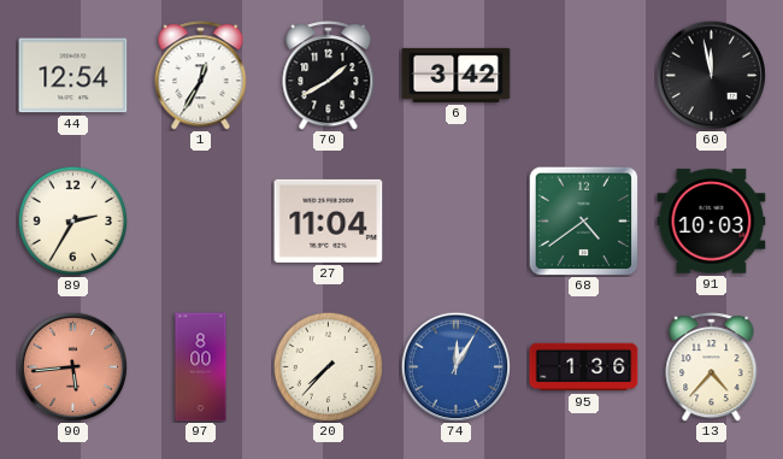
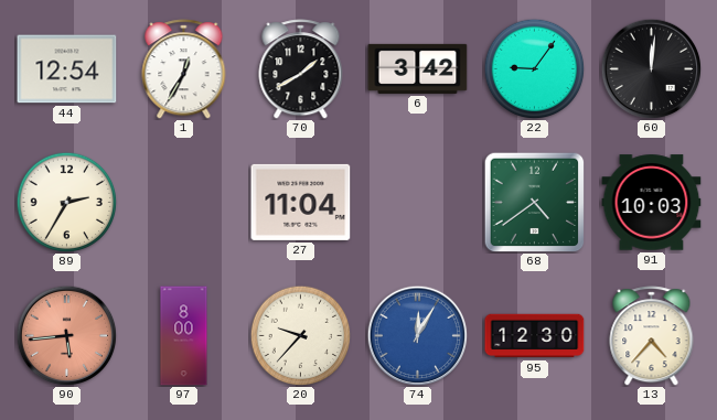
22: none -> 9:06 (534, 68)
60: 11:58 -> 12:01 (651, 68)
20: 7:37 -> 9:37 (300, 335)
95: 1:36 -> 12:30 (535, 336)
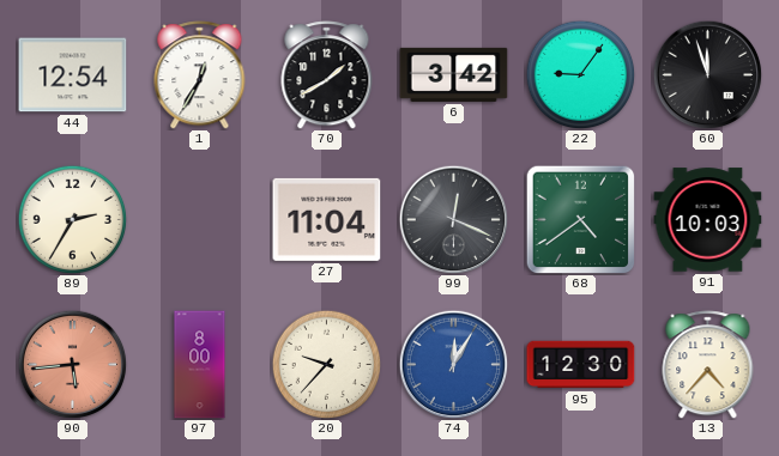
60: 12:01 -> 11:57 (707, 74)
99: none -> 12:19 (453, 219)
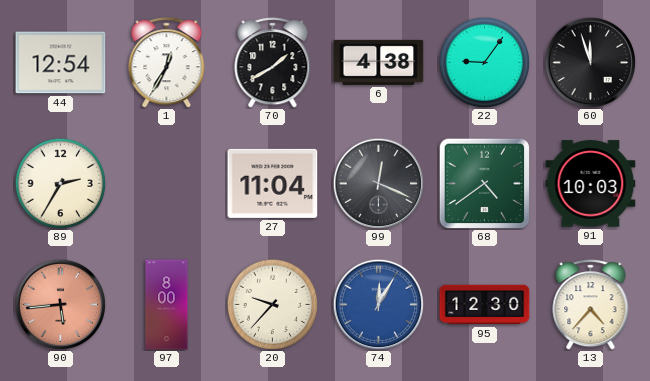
6: 3:42 -> 4:38 (379, 62)
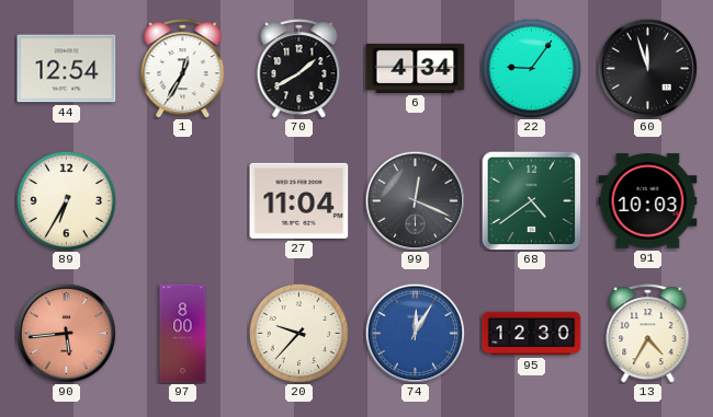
6: 4:38 -> 4:34 (416, 68)
89: 2:35 -> 6:35 (66, 200)
13: 4:37 -> 4:35 (648, 334)
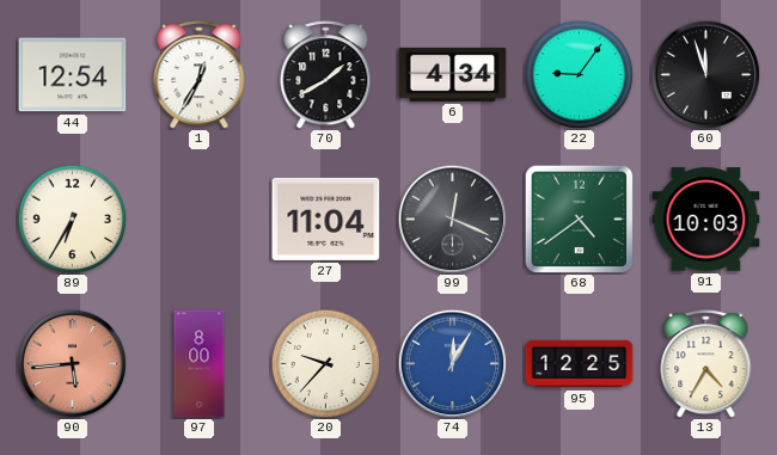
95: 12:30 -> 12:25 (580, 364)
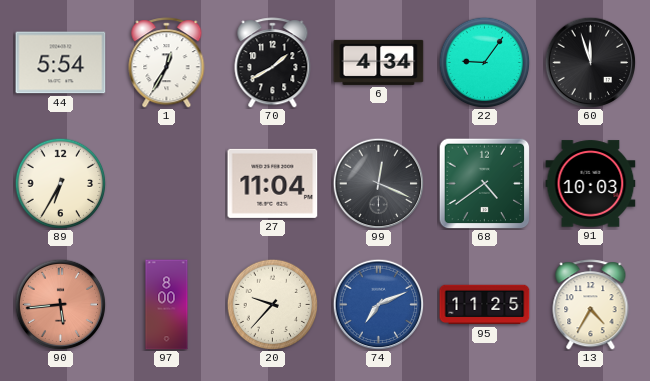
44: 12:54 -> 5:54 (61, 63)
74: 12:05 -> 7:11 (378, 304)
95: 12:25 -> 11:25 (485, 305)
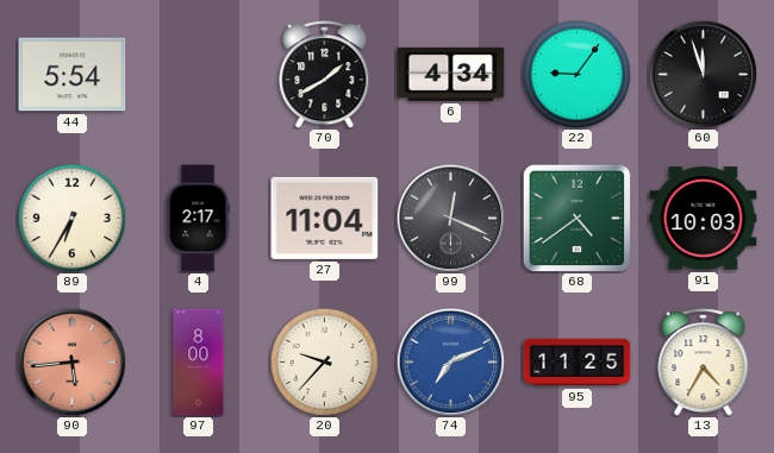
1: 12:35 -> none (167, 63)
4: none -> 2:17 (198, 219)
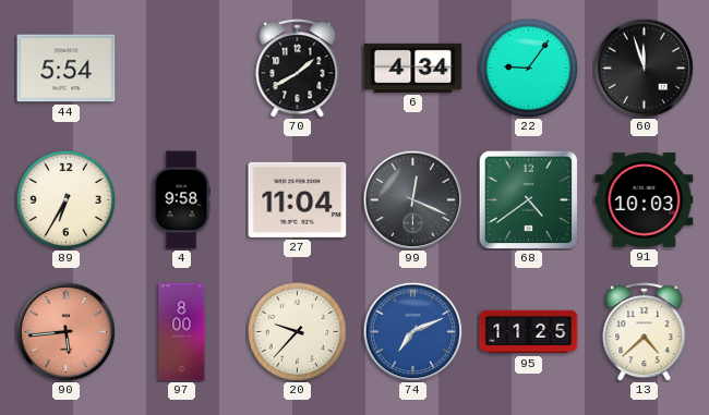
4: 2:17 -> 9:58 (181, 200)
13: 4:35 -> 4:38 (645, 332)
